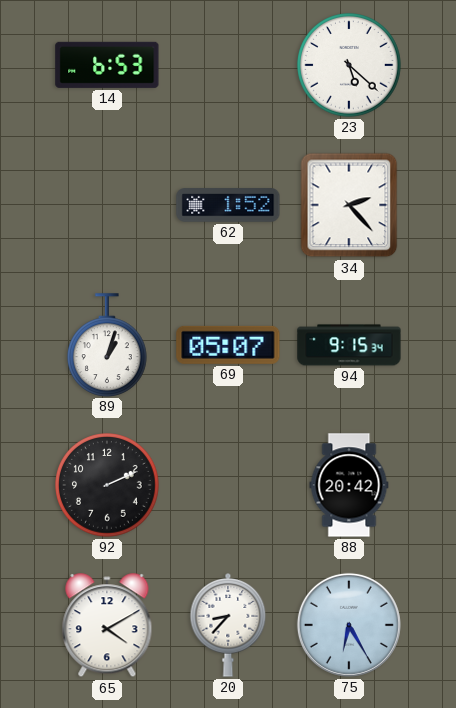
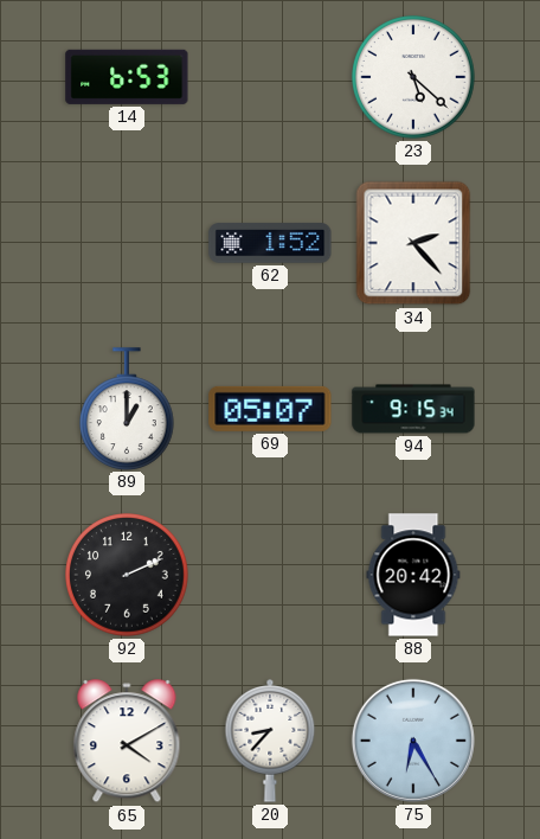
89: 1:03 -> 1:00 (128, 409)
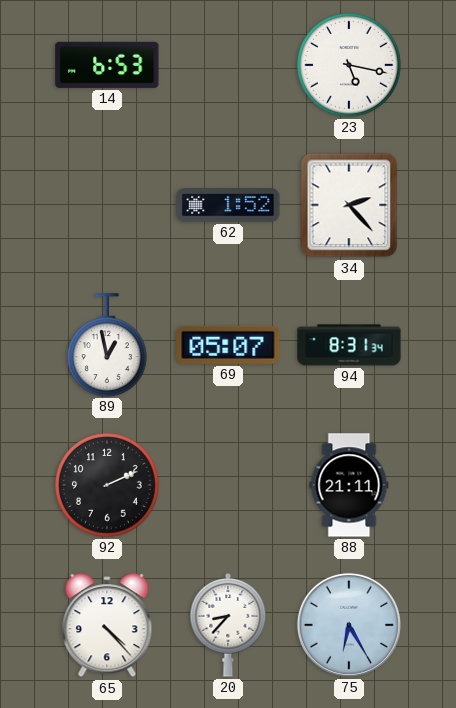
23: 5:22 -> 5:17 (349, 65)
89: 1:00 -> 12:58 (108, 345)
94: 9:15 -> 8:31 (349, 345)
88: 20:42 -> 21:11 (349, 485)
65: 4:10 -> 4:23 (107, 626)
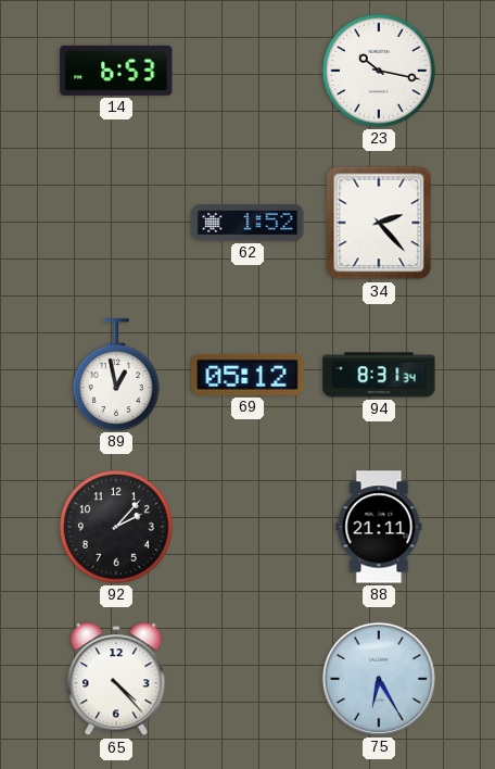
23: 5:17 -> 10:17 (379, 71)
69: 05:07 -> 05:12 (247, 375)
92: 2:11 -> 2:07 (116, 527)
20: 8:37 -> none (228, 626)
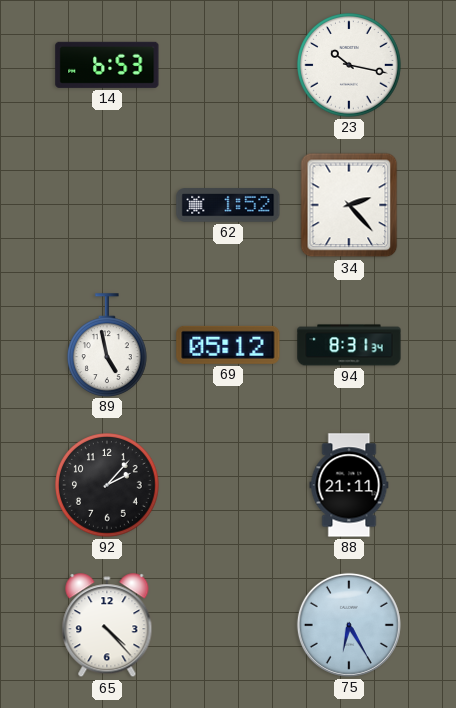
89: 12:58 -> 4:58 (108, 345)
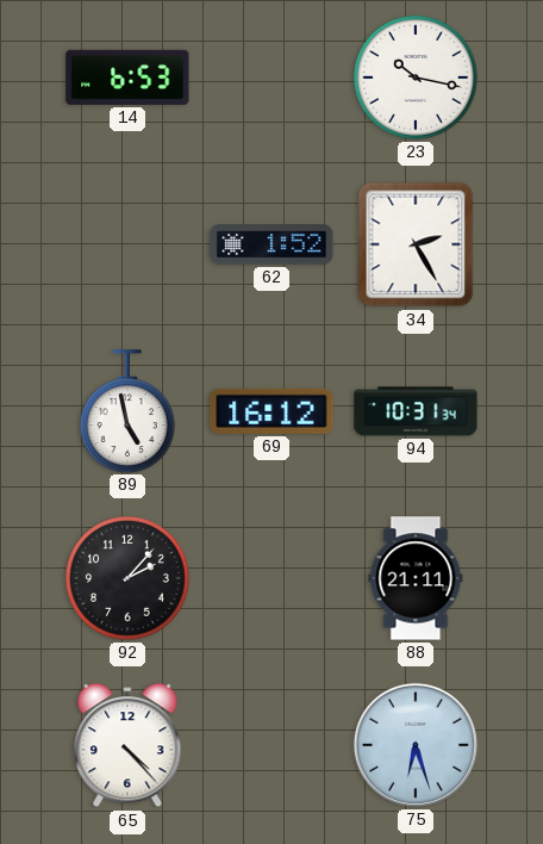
34: 2:23 -> 2:25 (416, 244)
69: 05:12 -> 16:12 (271, 411)
94: 8:31 -> 10:31 (416, 411)
75: 6:25 -> 6:27 (416, 745)
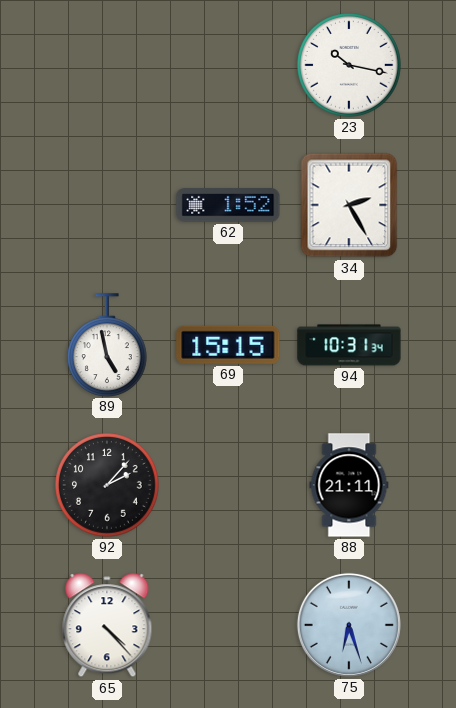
14: 6:53 -> none (127, 77)
69: 16:12 -> 15:15 (228, 345)
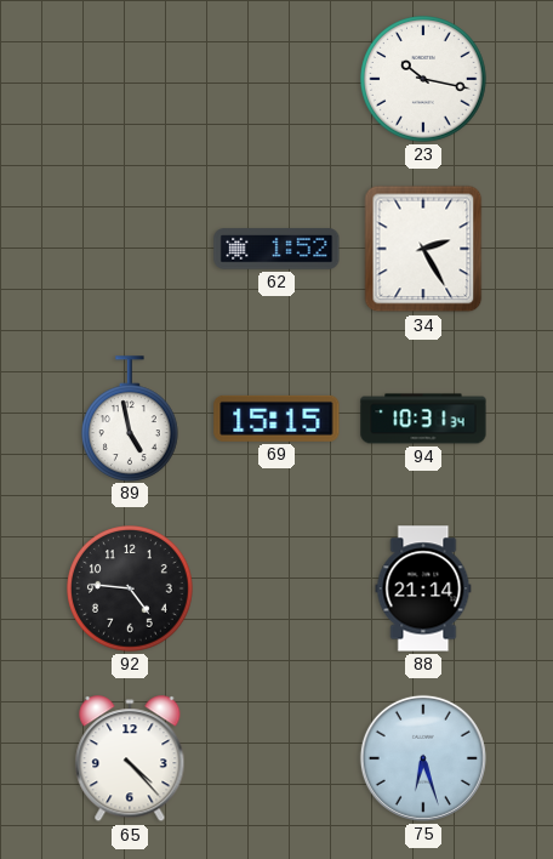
92: 2:07 -> 4:46 (130, 588)
88: 21:11 -> 21:14 (423, 588)
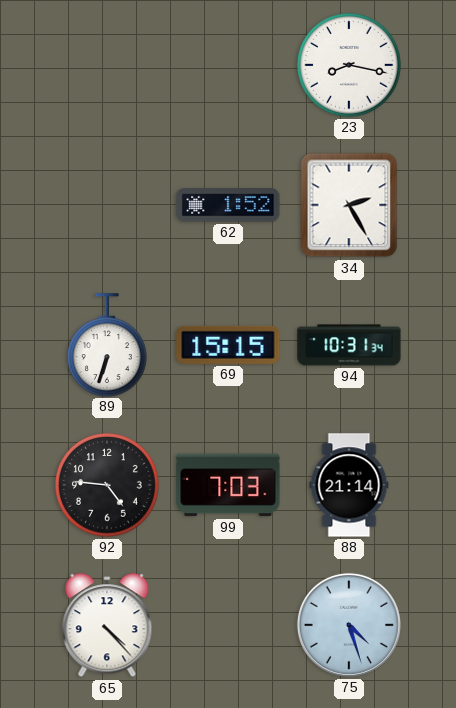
23: 10:17 -> 8:17 (349, 65)
89: 4:58 -> 6:33 (108, 345)
99: none -> 7:03 (228, 485)
75: 6:27 -> 4:27 (349, 625)
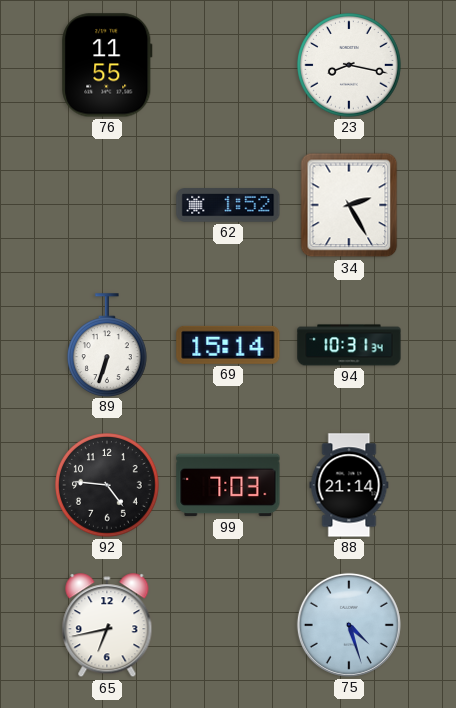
76: none -> 11:55 (107, 65)
69: 15:15 -> 15:14 (228, 345)
65: 4:23 -> 6:43 (107, 626)
